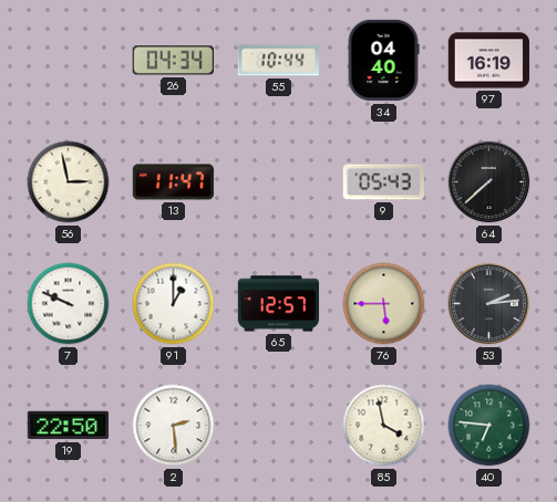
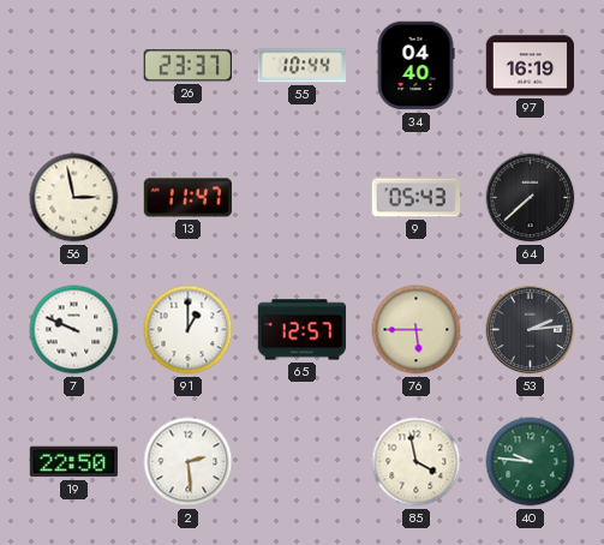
26: 04:34 -> 23:37 (187, 66)
40: 6:46 -> 9:46 (531, 462)
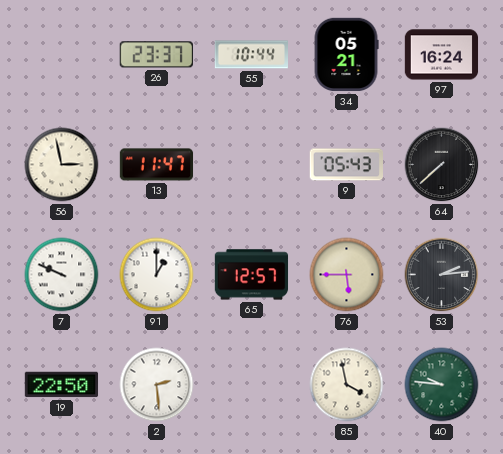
34: 04:40 -> 05:21 (346, 55)
97: 16:19 -> 16:24 (442, 55)
